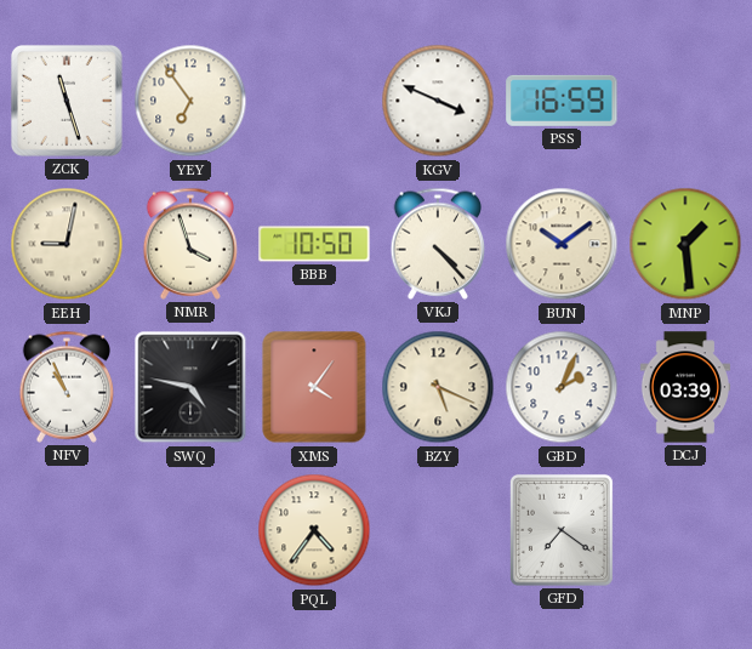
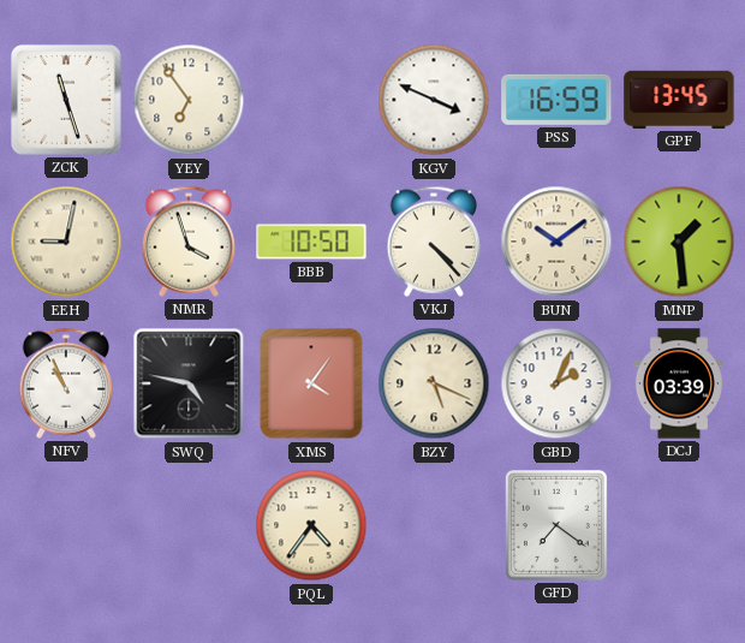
GPF: none -> 13:45 (679, 100)
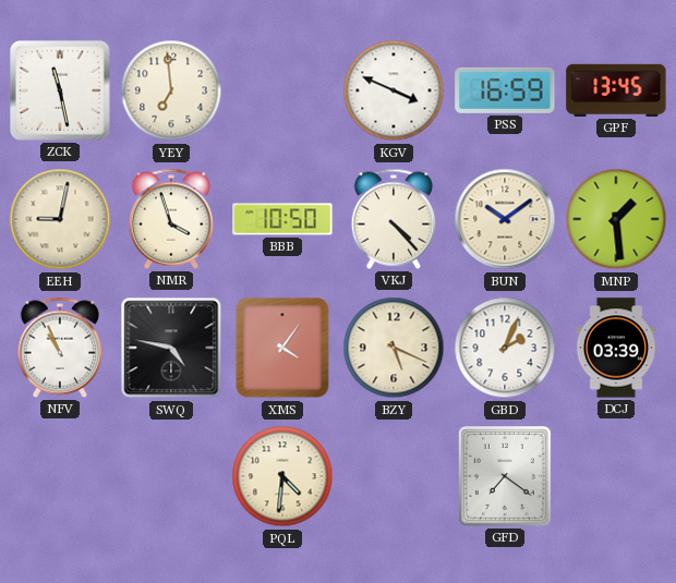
ZCK: 11:27 -> 11:28 (60, 90)
YEY: 6:54 -> 6:59 (171, 90)
PQL: 4:36 -> 4:31 (282, 476)
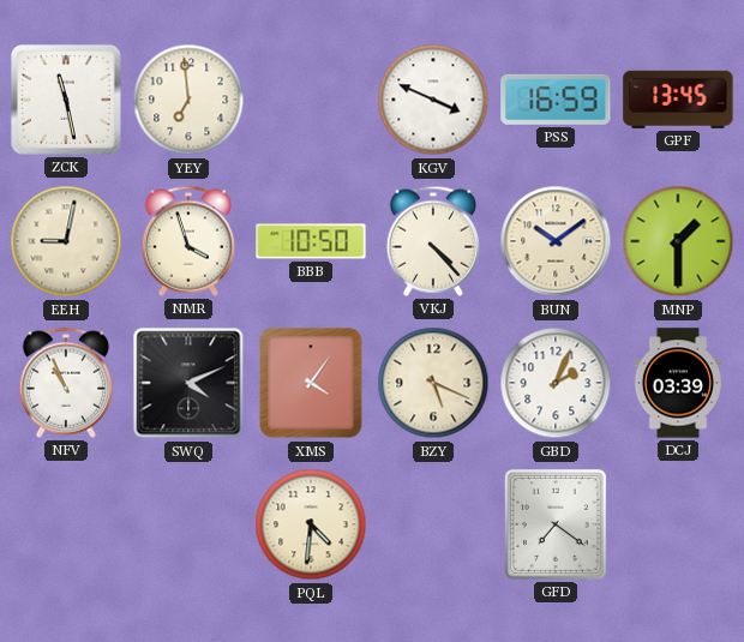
MNP: 1:29 -> 1:30 (678, 241)
SWQ: 4:47 -> 4:11 (188, 383)
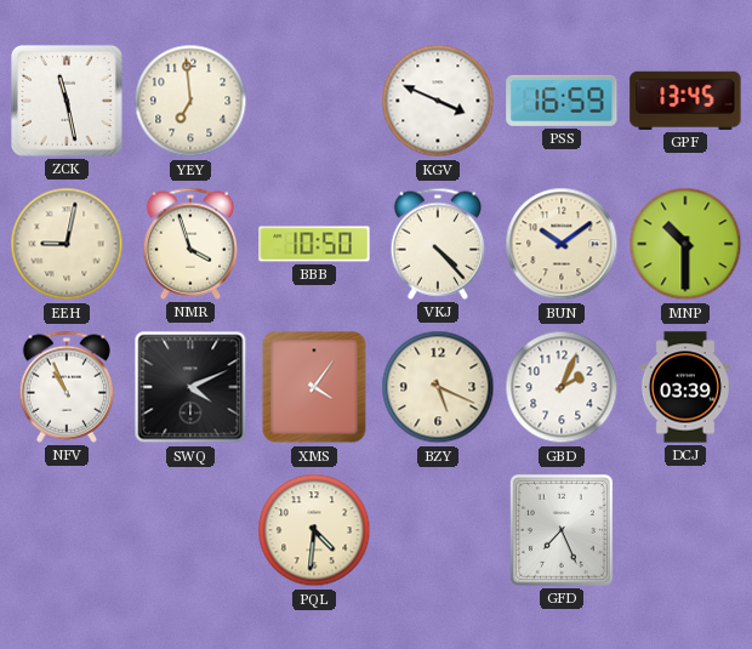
MNP: 1:30 -> 10:30 (685, 244)
GFD: 7:21 -> 7:26 (562, 530)
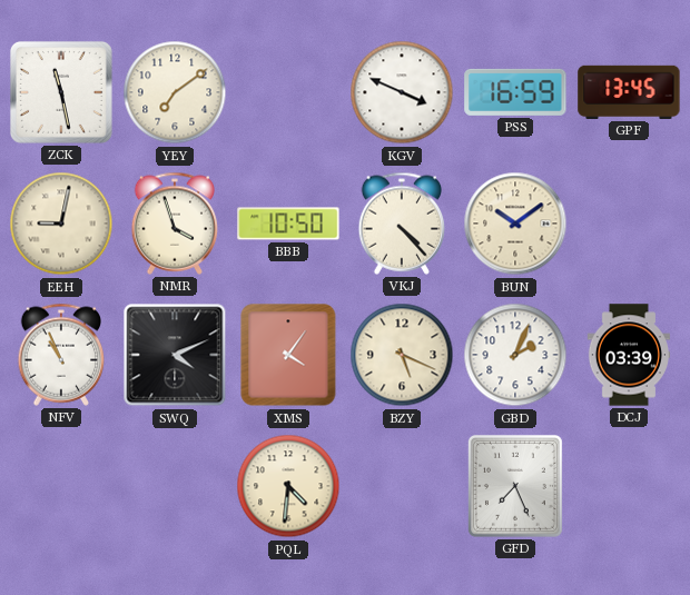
YEY: 6:59 -> 7:09 (175, 92)
MNP: 10:30 -> none (685, 244)
